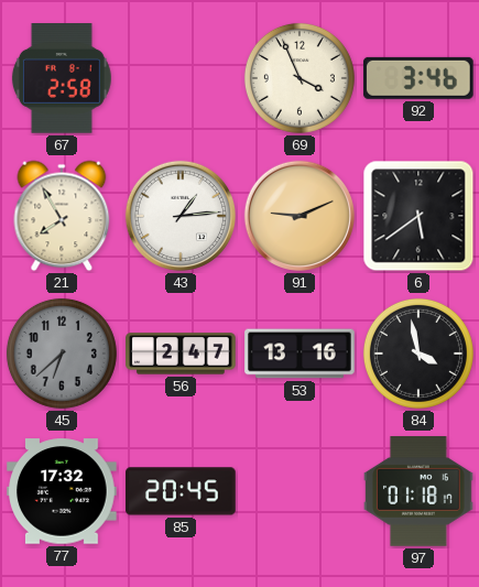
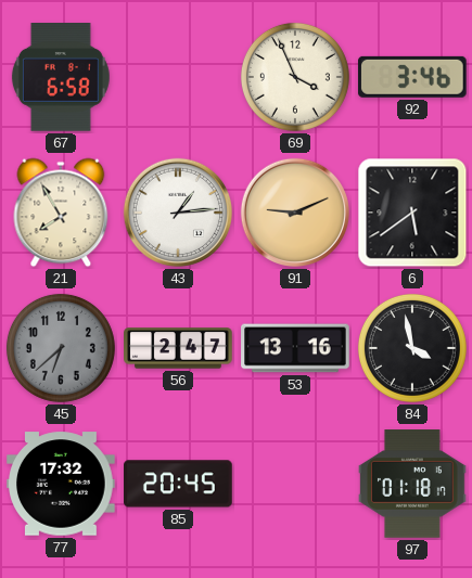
67: 2:58 -> 6:58 (61, 78)
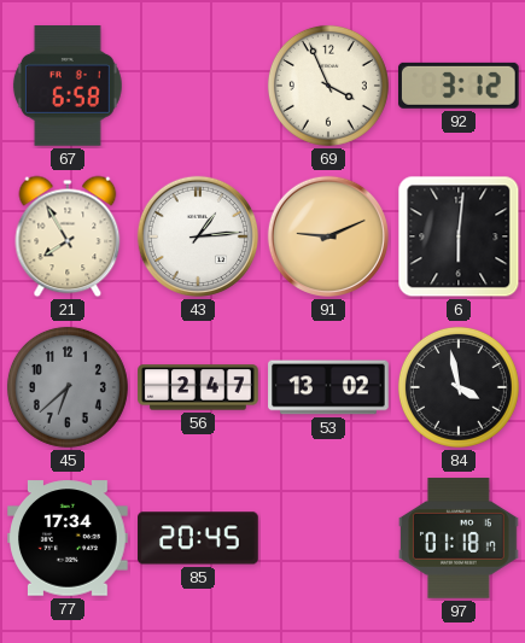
92: 3:46 -> 3:12 (459, 86)
6: 5:39 -> 6:01 (459, 236)
53: 13:16 -> 13:02 (328, 387)
77: 17:32 -> 17:34 (69, 538)
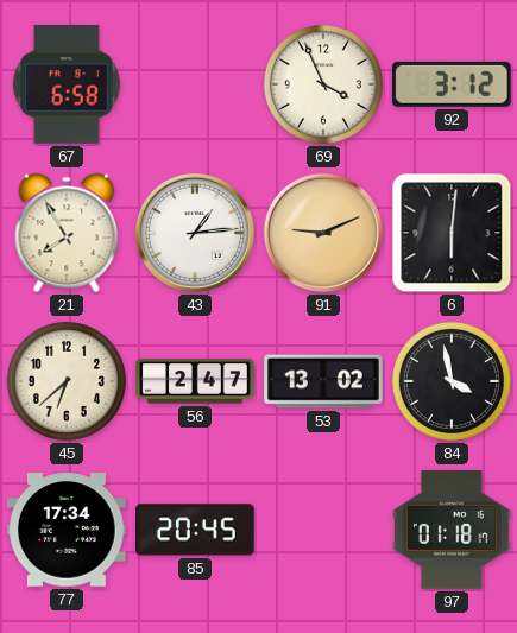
45 dial: grey -> cream (67, 381)
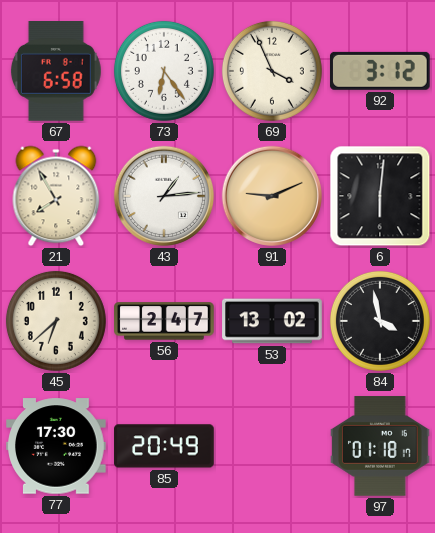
73: none -> 6:24 (164, 71)
77: 17:34 -> 17:30 (57, 446)
85: 20:45 -> 20:49 (164, 446)
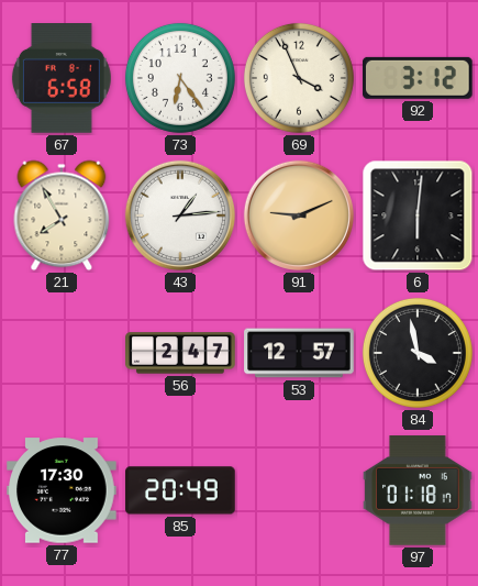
45: 6:38 -> none (56, 321)
53: 13:02 -> 12:57 (299, 353)
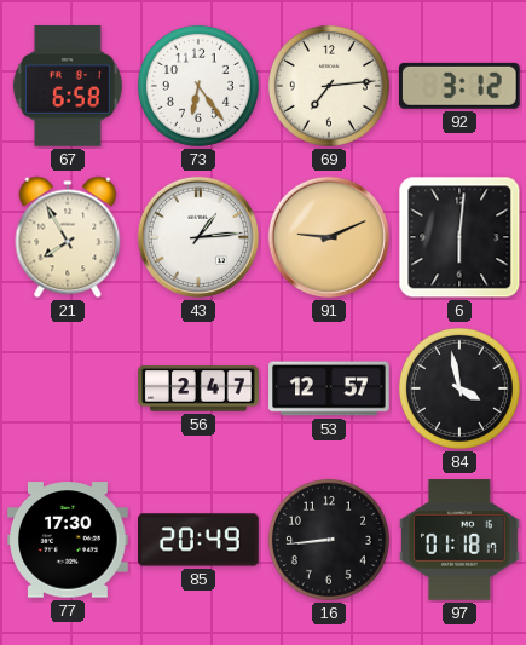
69: 3:56 -> 7:14 (329, 86)
16: none -> 8:44 (329, 540)
